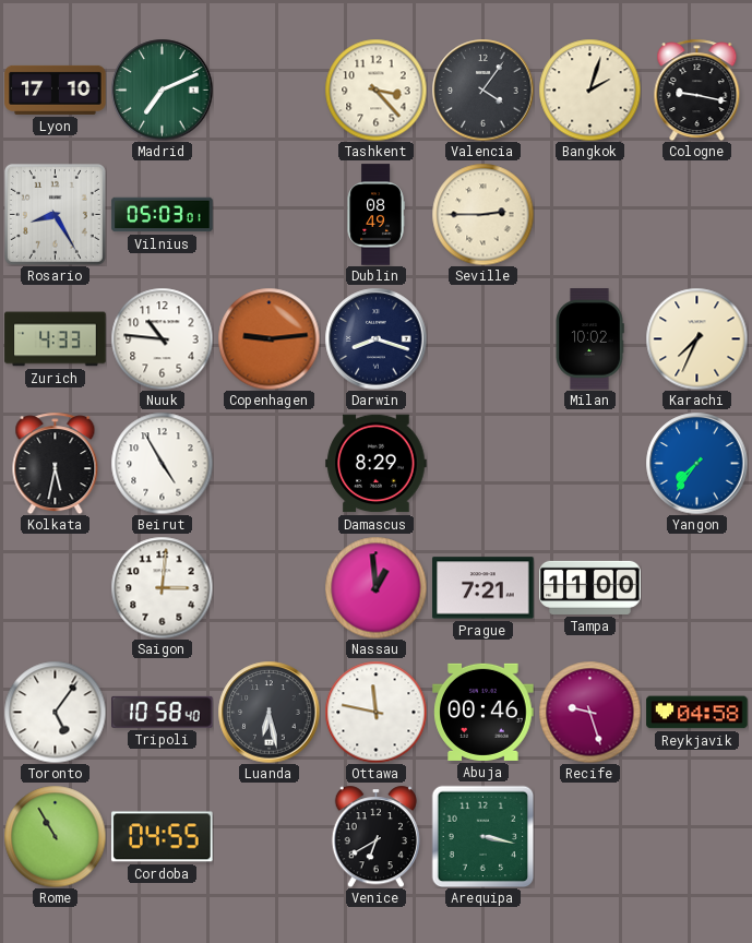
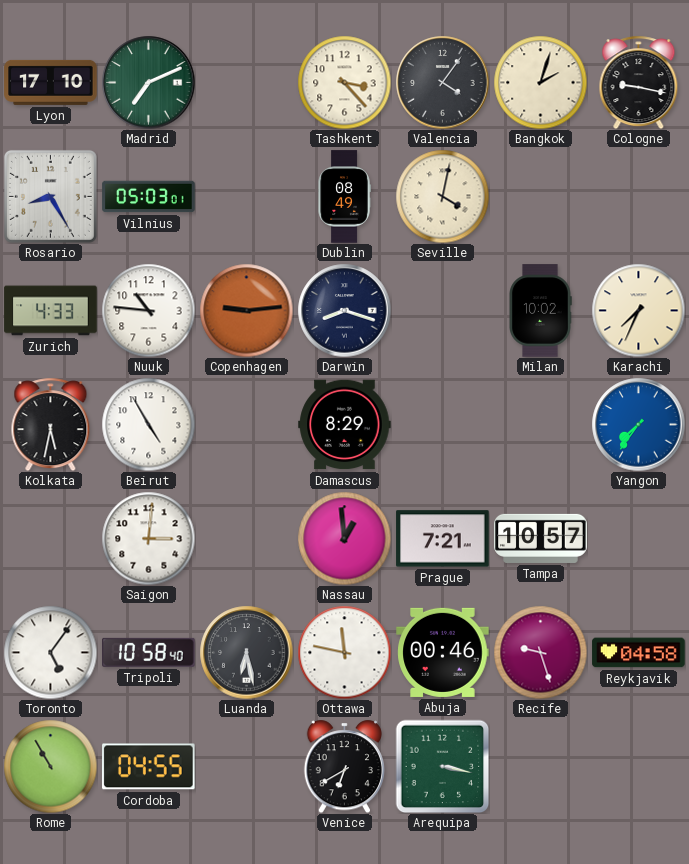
Seville: 2:45 -> 4:02 (442, 196)
Tampa: 11:00 -> 10:57 (541, 538)
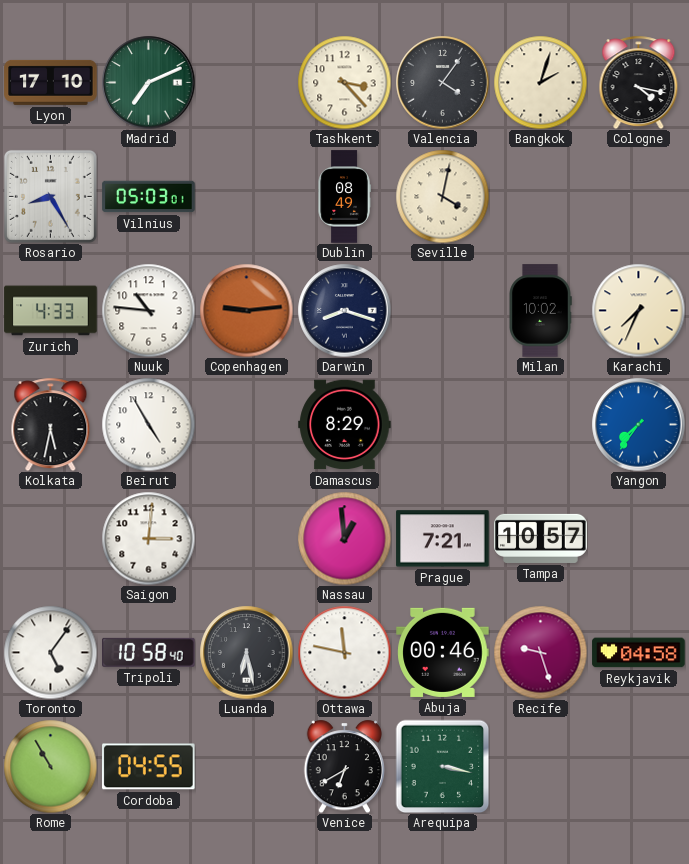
Cologne: 9:17 -> 4:17 (639, 82)
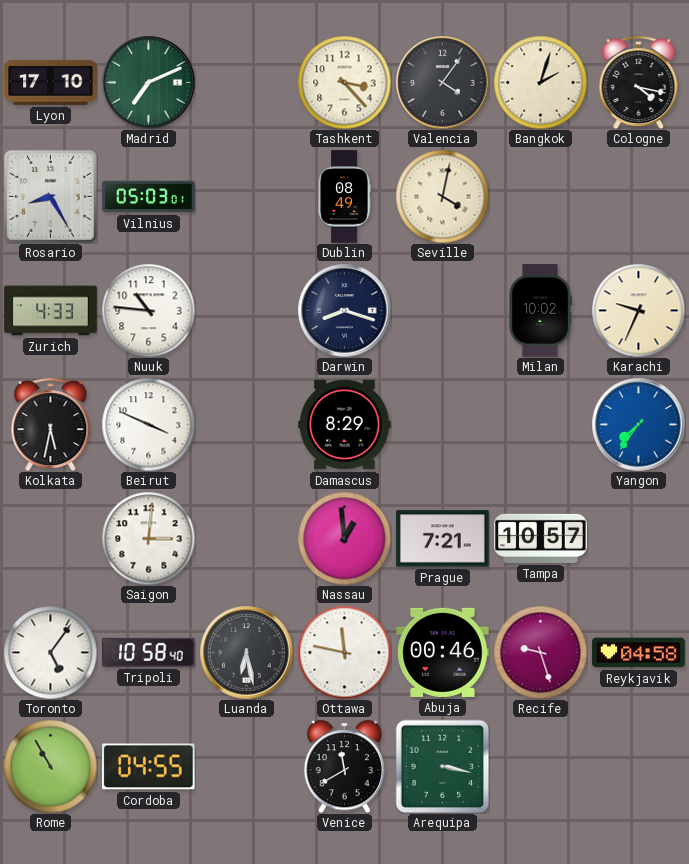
Copenhagen: 9:14 -> none (246, 310)
Karachi: 7:34 -> 9:34 (638, 310)
Beirut: 4:55 -> 3:49 (148, 424)
Venice: 6:40 -> 11:40 (344, 766)
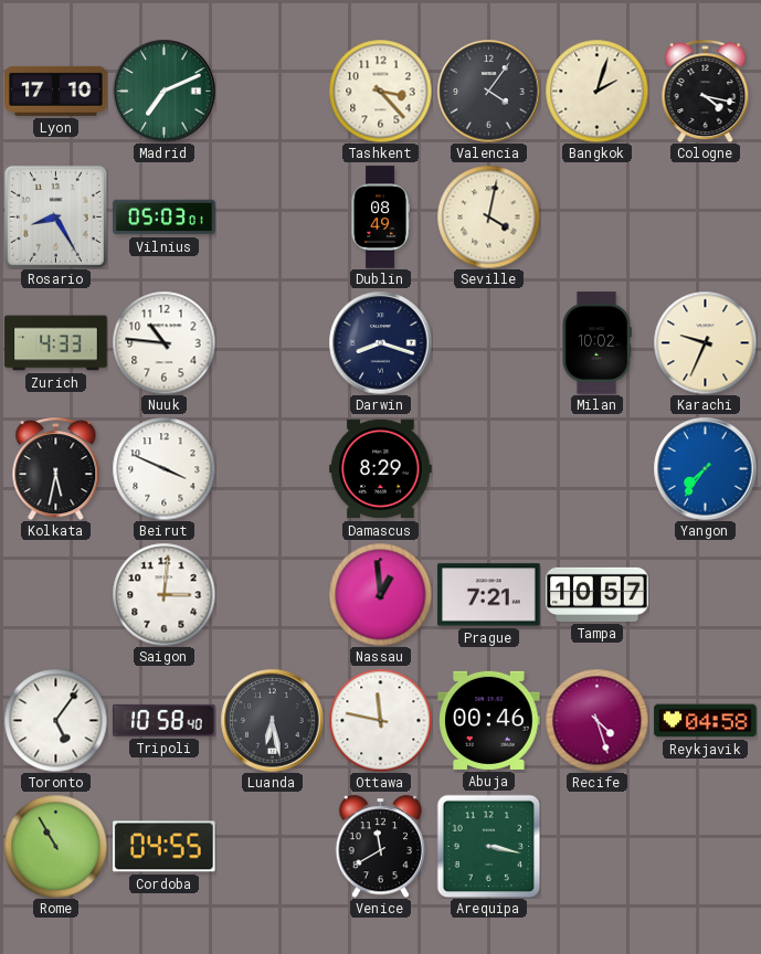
Recife: 9:27 -> 4:27 (596, 720)
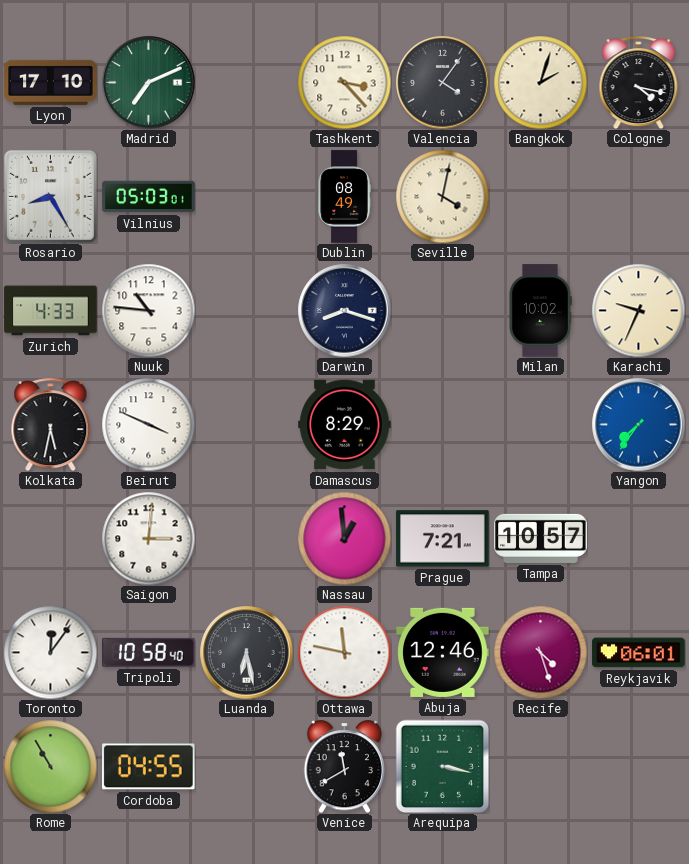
Toronto: 5:06 -> 12:06 (50, 652)
Abuja: 00:46 -> 12:46 (443, 652)
Reykjavik: 04:58 -> 06:01 (639, 653)
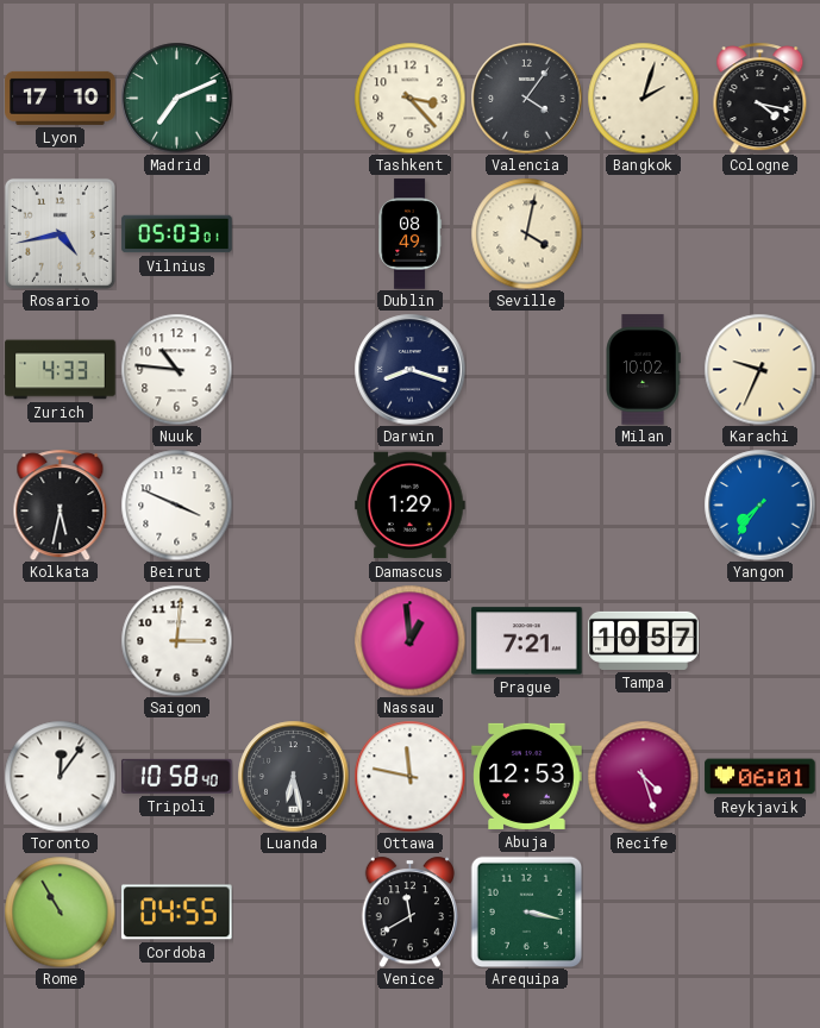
Rosario: 8:25 -> 4:43 (60, 233)
Damascus: 8:29 -> 1:29 (411, 506)
Abuja: 12:46 -> 12:53 (527, 776)
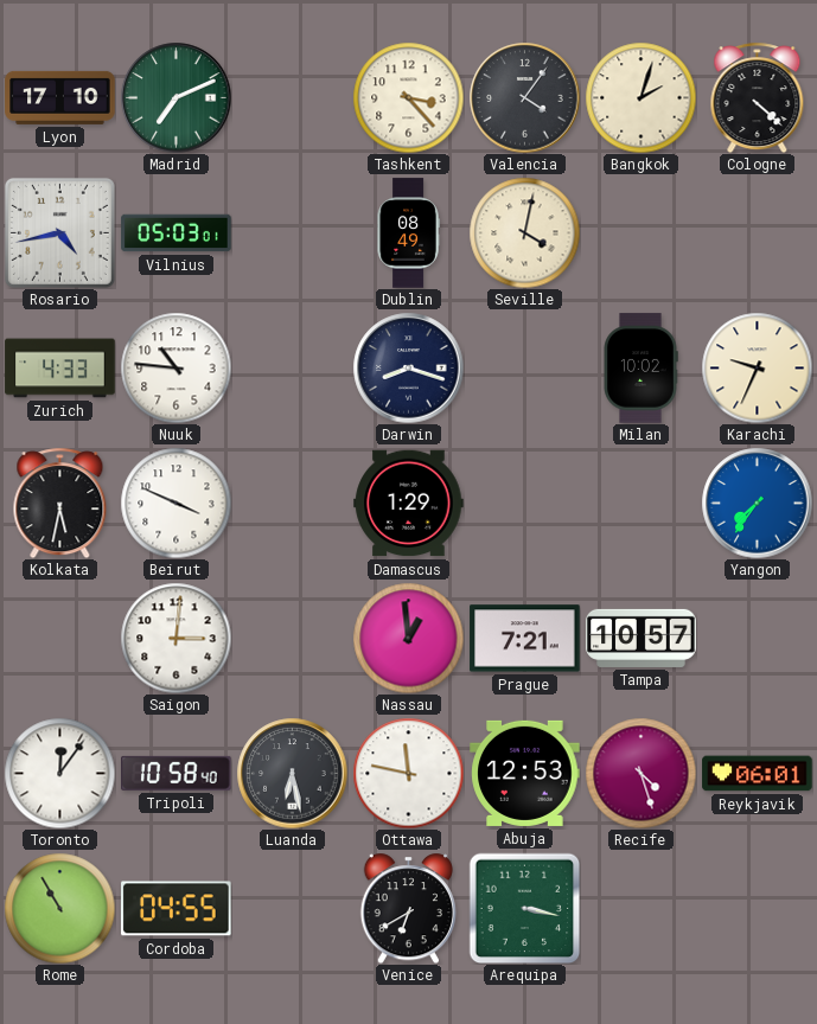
Cologne: 4:17 -> 4:22 (758, 97)
Venice: 11:40 -> 6:40 (408, 908)
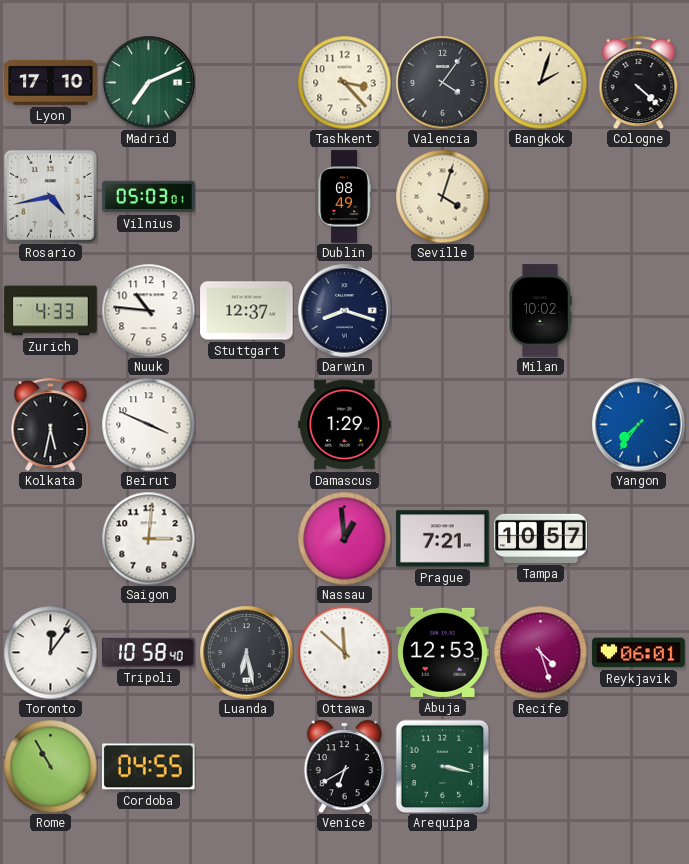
Seville: 4:02 -> 4:03 (442, 196)
Stuttgart: none -> 12:37 (247, 311)
Karachi: 9:34 -> none (757, 367)
Ottawa: 11:47 -> 11:52 (344, 652)
